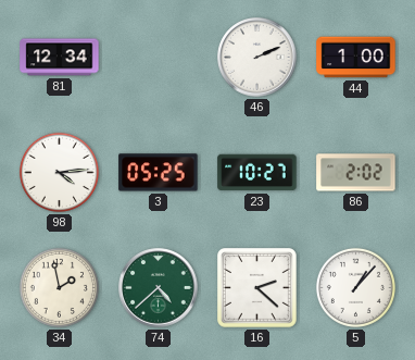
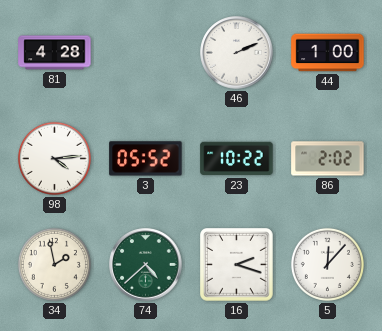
81: 12:34 -> 4:28 (55, 53)
3: 05:25 -> 05:52 (146, 159)
23: 10:27 -> 10:22 (237, 159)
16: 2:22 -> 2:18 (237, 265)
5: 1:07 -> 12:07 (327, 264)
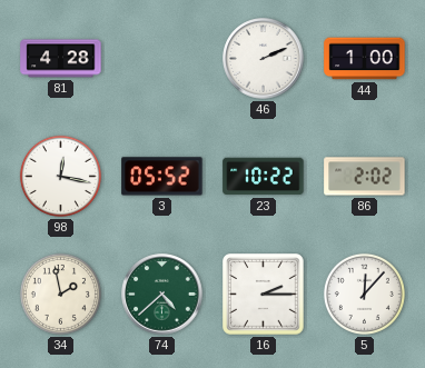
98: 4:14 -> 12:17 (60, 176)
16: 2:18 -> 2:15 (264, 295)
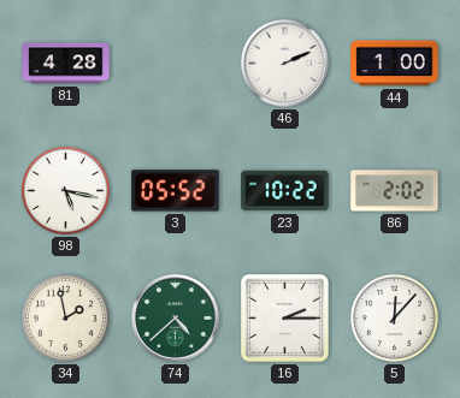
98: 12:17 -> 5:17 (65, 190)
